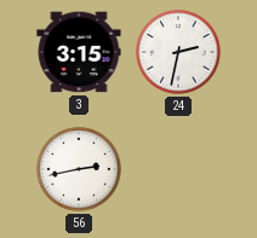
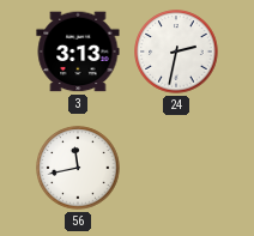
3: 3:15 -> 3:13 (78, 52)
56: 2:43 -> 11:43 (78, 168)
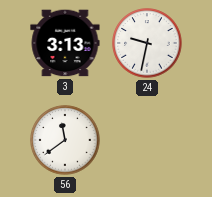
24: 2:32 -> 9:32 (147, 43)
56: 11:43 -> 11:39 (65, 140)
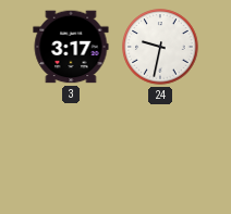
3: 3:13 -> 3:17 (71, 47)
56: 11:39 -> none (65, 140)
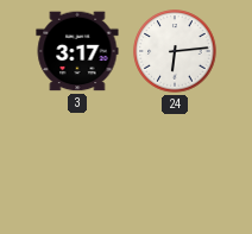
24: 9:32 -> 6:14 (175, 51)
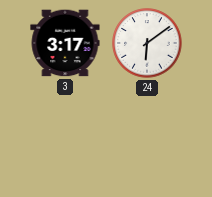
24: 6:14 -> 6:09 (147, 43)
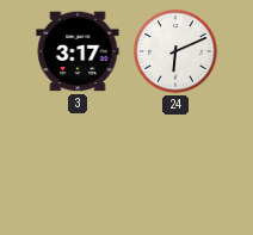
24: 6:09 -> 6:11 (175, 51)
